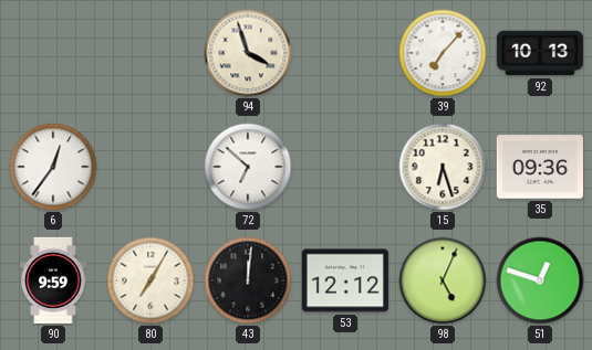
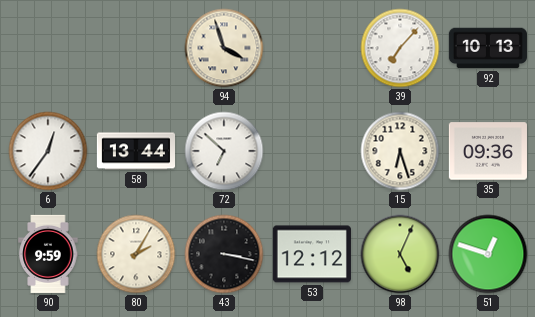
58: none -> 13:44 (135, 151)
80: 7:05 -> 2:05 (136, 254)
43: 12:01 -> 3:17 (224, 254)
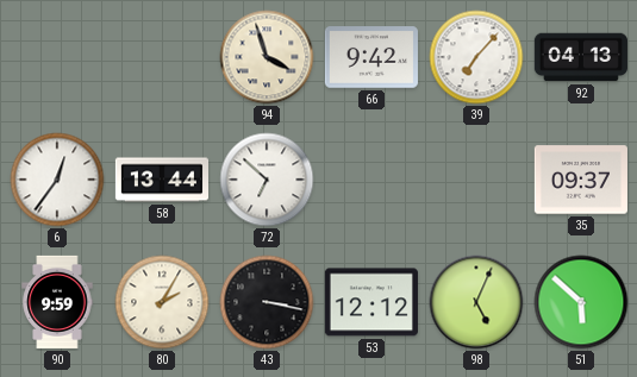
66: none -> 9:42 (371, 57)
92: 10:13 -> 04:13 (581, 57)
15: 6:27 -> none (400, 151)
35: 09:36 -> 09:37 (581, 180)
51: 12:48 -> 5:52 (581, 302)
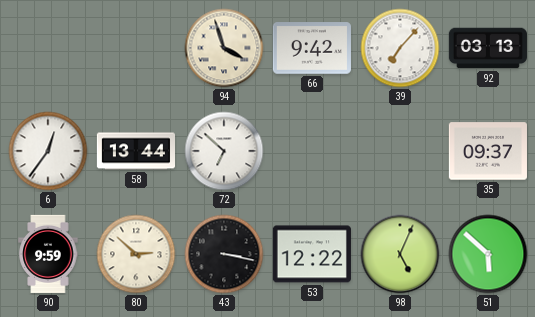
92: 04:13 -> 03:13 (488, 48)
80: 2:05 -> 2:52 (136, 254)
53: 12:12 -> 12:22 (312, 254)
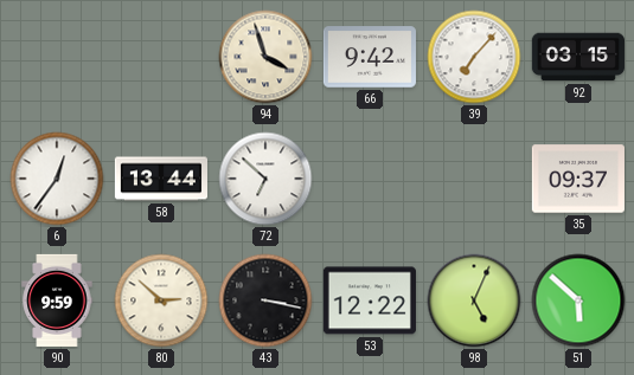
92: 03:13 -> 03:15 (578, 57)
